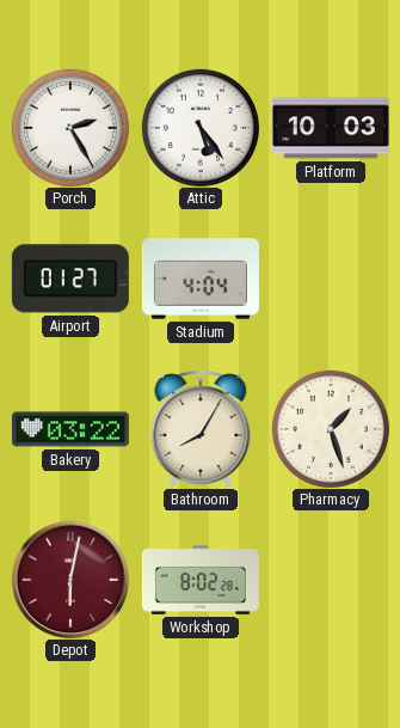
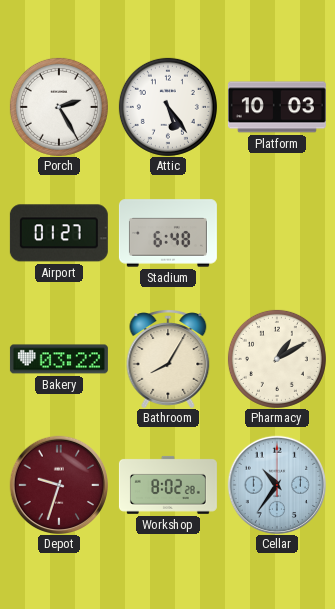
Stadium: 4:04 -> 6:48 (168, 233)
Pharmacy: 1:27 -> 1:10 (277, 359)
Depot: 6:02 -> 9:33 (58, 484)
Cellar: none -> 10:36 (276, 484)
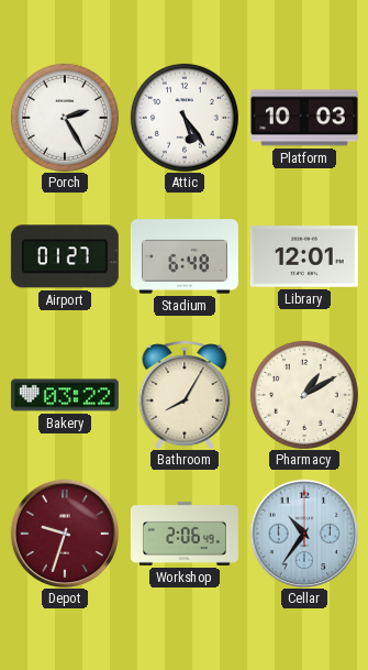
Library: none -> 12:01 (304, 256)
Workshop: 8:02 -> 2:06 (185, 534)
